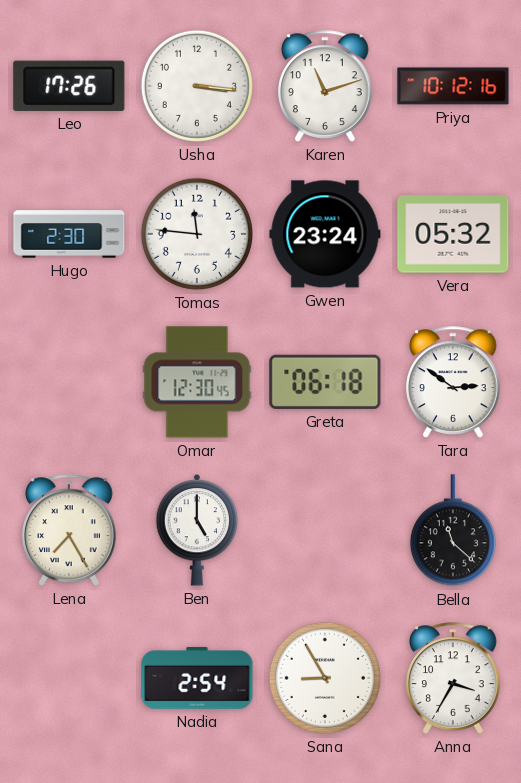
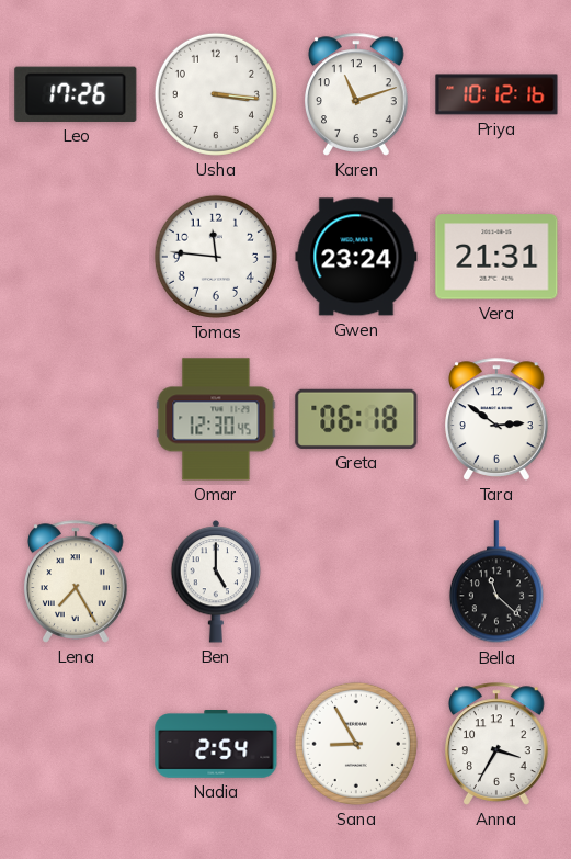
Hugo: 2:30 -> none (69, 234)
Vera: 05:32 -> 21:31 (496, 257)
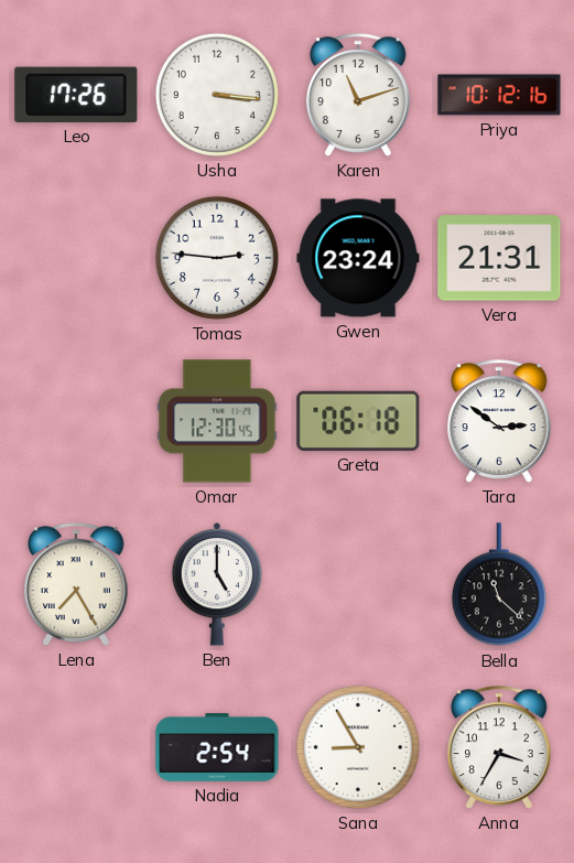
Tomas: 11:46 -> 2:46 (217, 258)
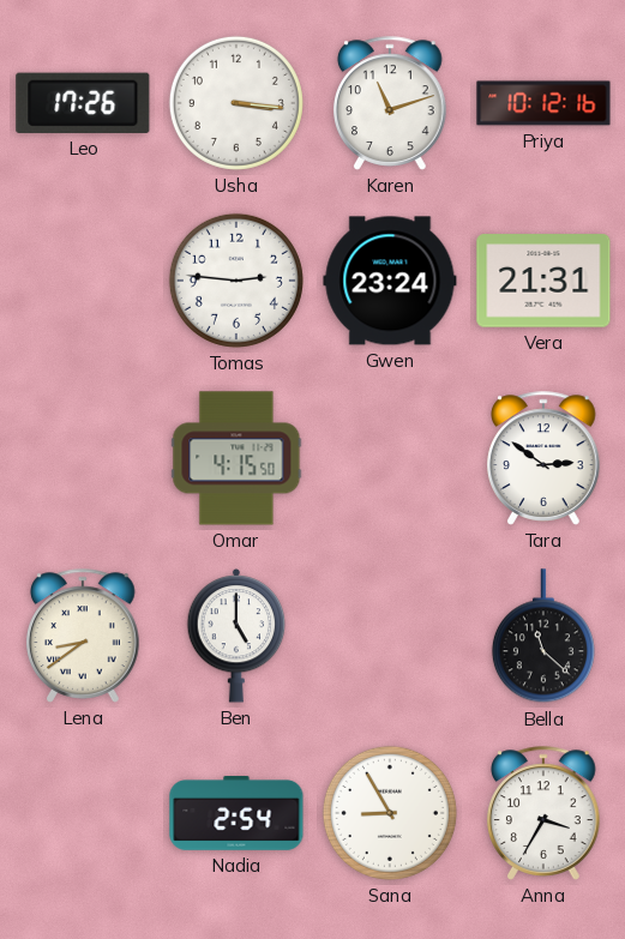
Omar: 12:30 -> 4:15 (236, 458)
Greta: 06:18 -> none (358, 421)
Lena: 7:25 -> 8:39 (84, 636)
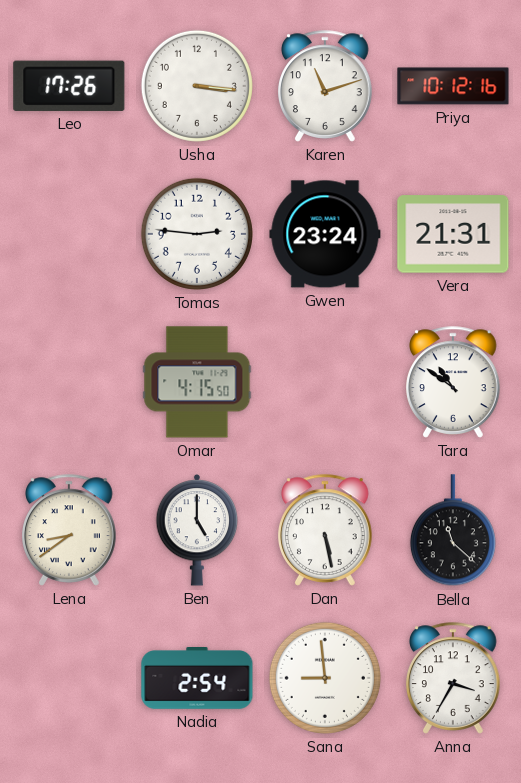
Tara: 2:51 -> 10:51 (454, 382)
Dan: none -> 5:28 (326, 530)
Sana: 8:55 -> 8:59 (325, 678)
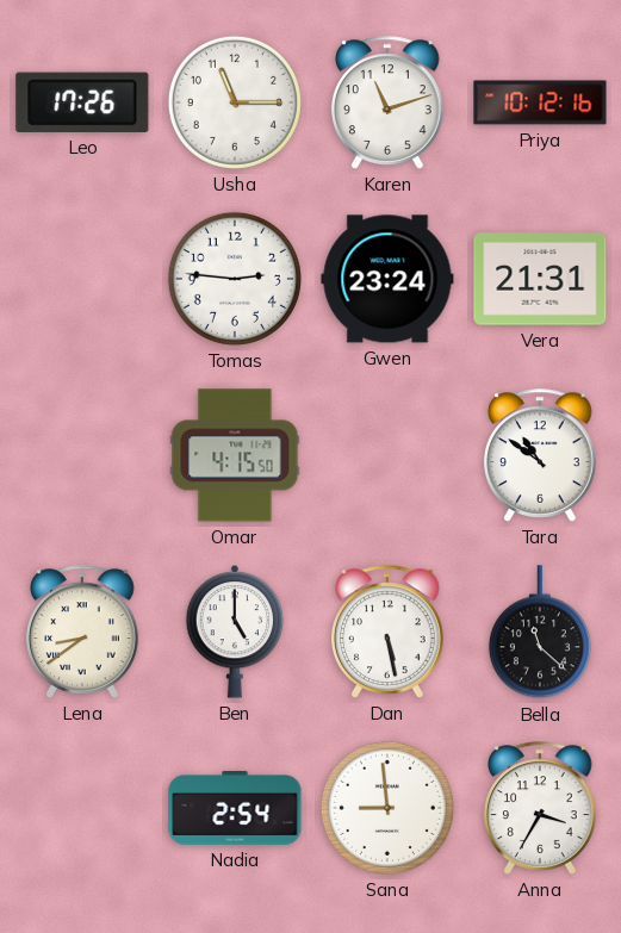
Usha: 3:16 -> 11:15 (235, 102)
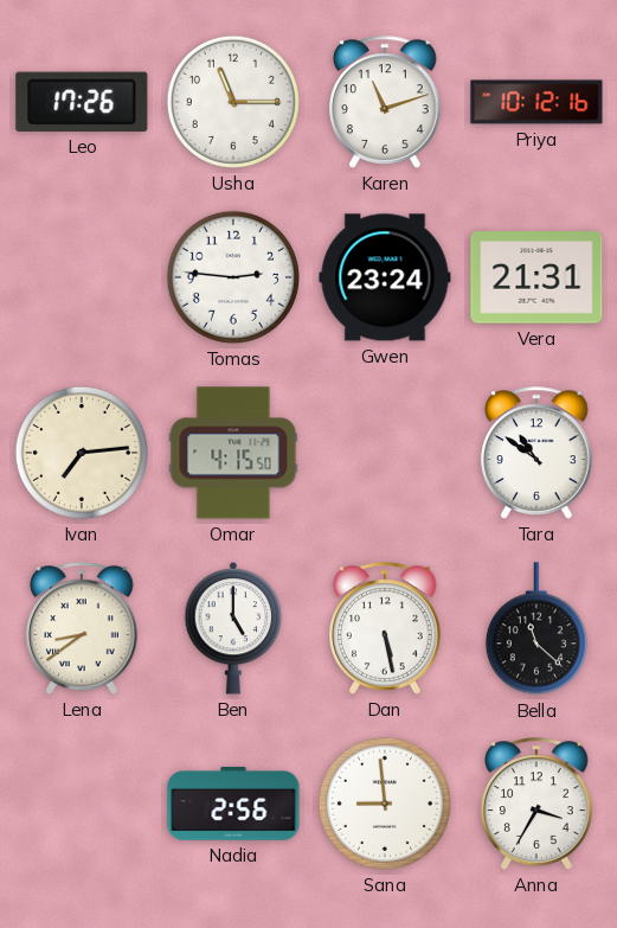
Ivan: none -> 7:14 (82, 453)
Nadia: 2:54 -> 2:56 (233, 805)
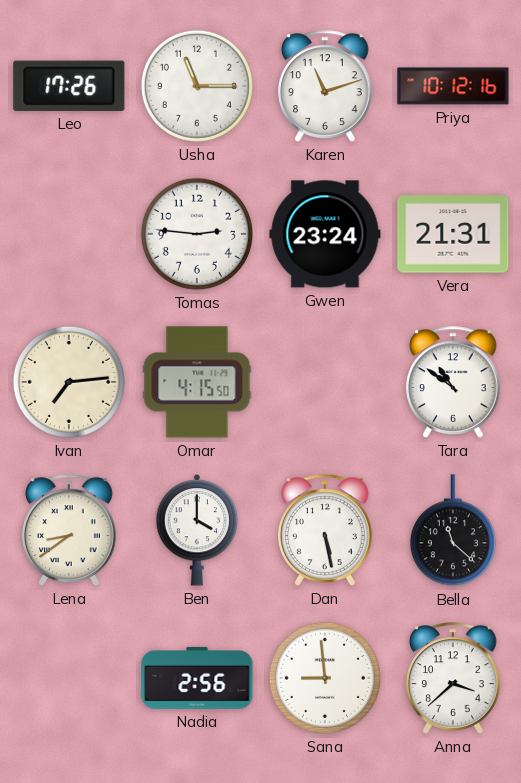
Ben: 5:00 -> 4:00 (197, 531)
Anna: 3:35 -> 3:38 (454, 678)
